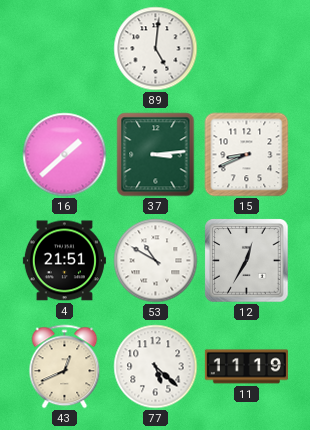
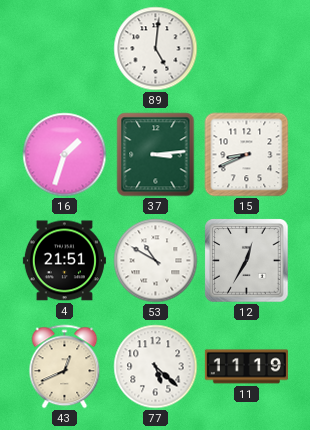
16: 1:38 -> 1:33 (65, 155)
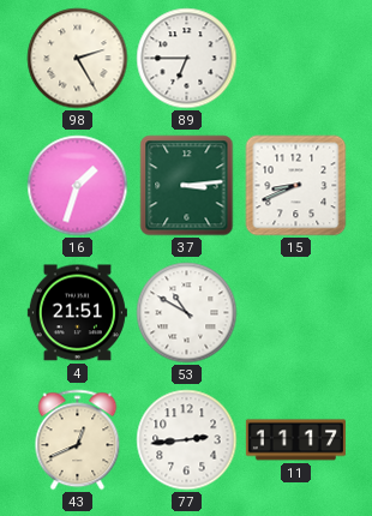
98: none -> 2:25 (78, 59)
89: 5:01 -> 6:45 (187, 59)
12: 12:35 -> none (247, 261)
77: 5:22 -> 2:44 (187, 440)
11: 11:19 -> 11:17 (295, 440)
